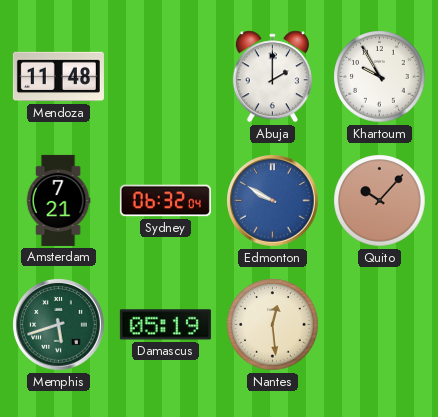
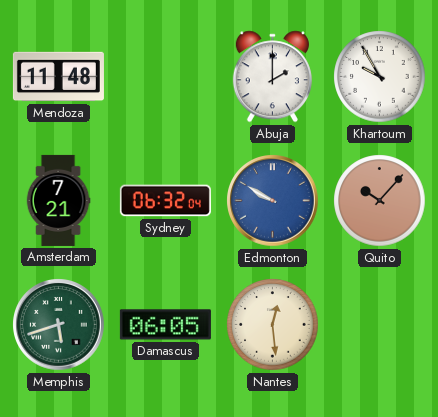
Damascus: 05:19 -> 06:05 (165, 325)
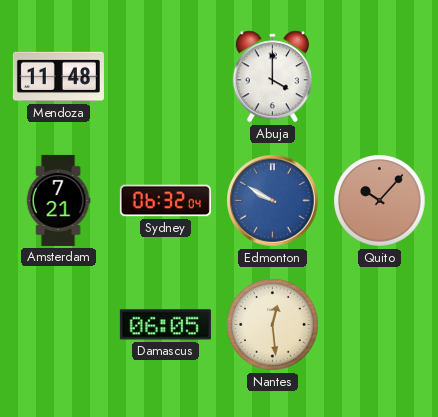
Abuja: 2:00 -> 4:00 (272, 77)
Khartoum: 9:55 -> none (380, 77)
Memphis: 5:42 -> none (59, 325)
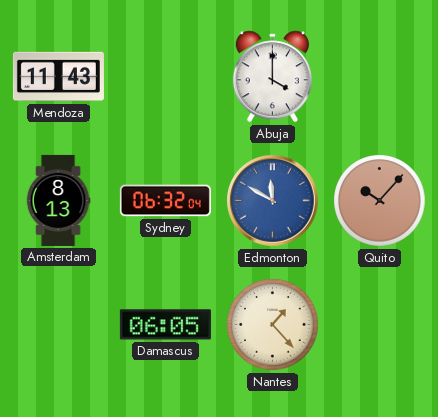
Mendoza: 11:48 -> 11:43 (58, 77)
Amsterdam: 7:21 -> 8:13 (58, 200)
Edmonton: 9:50 -> 11:50 (273, 201)
Nantes: 12:29 -> 1:23 (273, 325)
